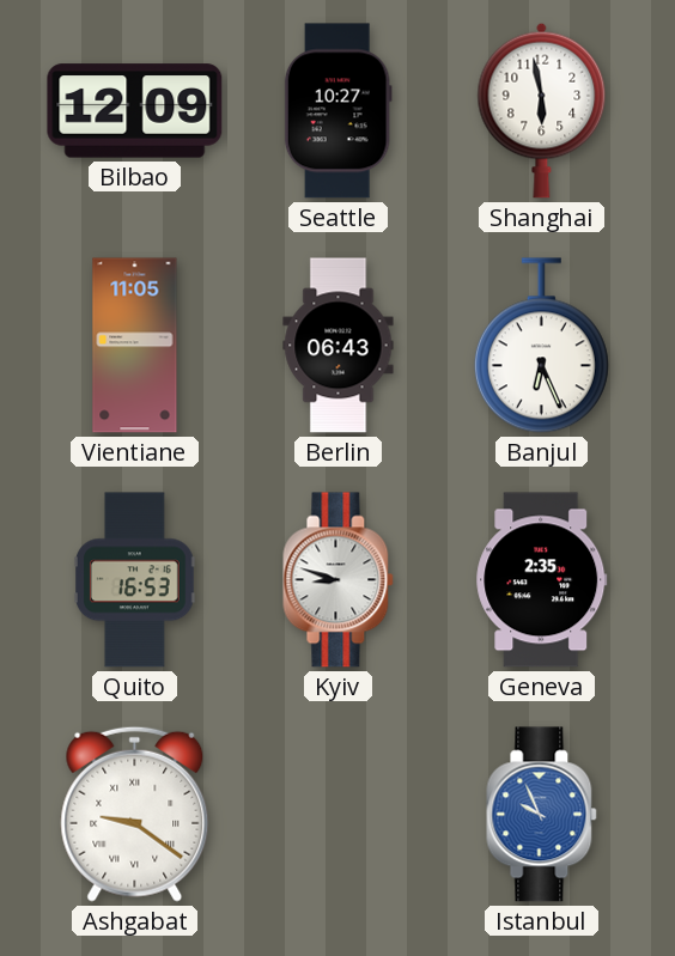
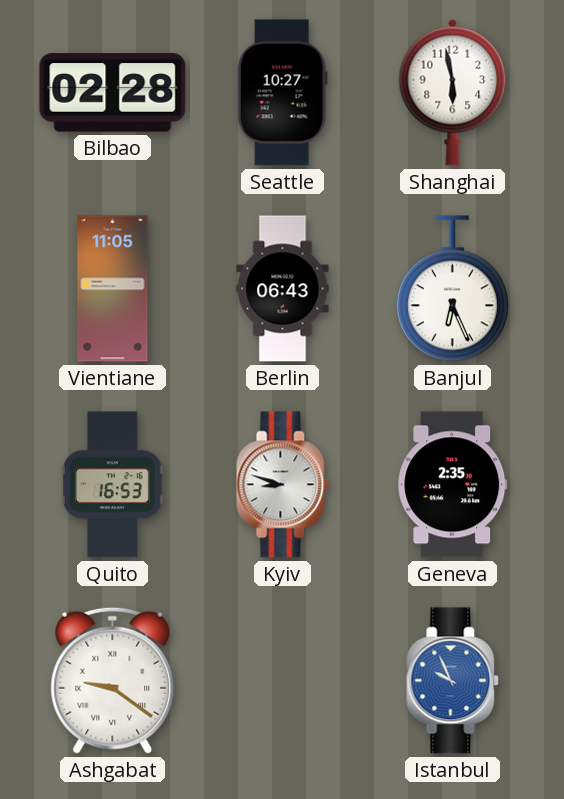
Bilbao: 12:09 -> 02:28 (113, 93)
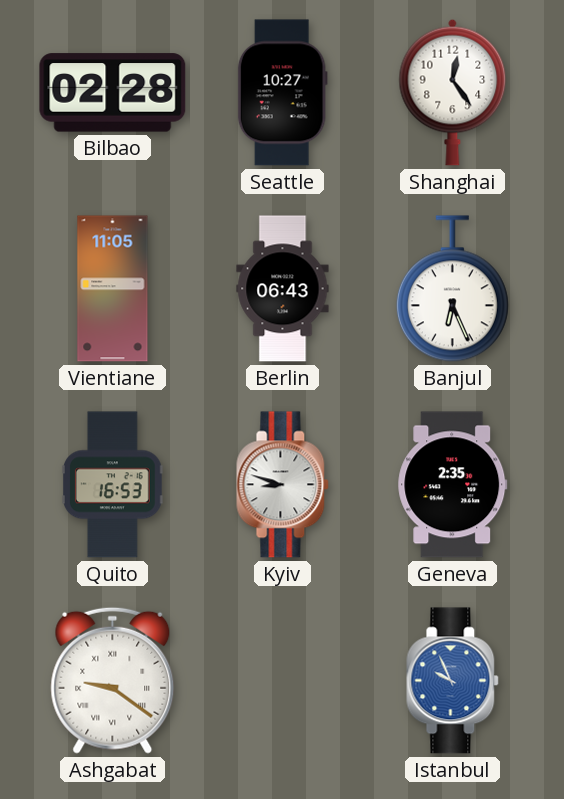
Shanghai: 5:58 -> 12:24 (453, 92)
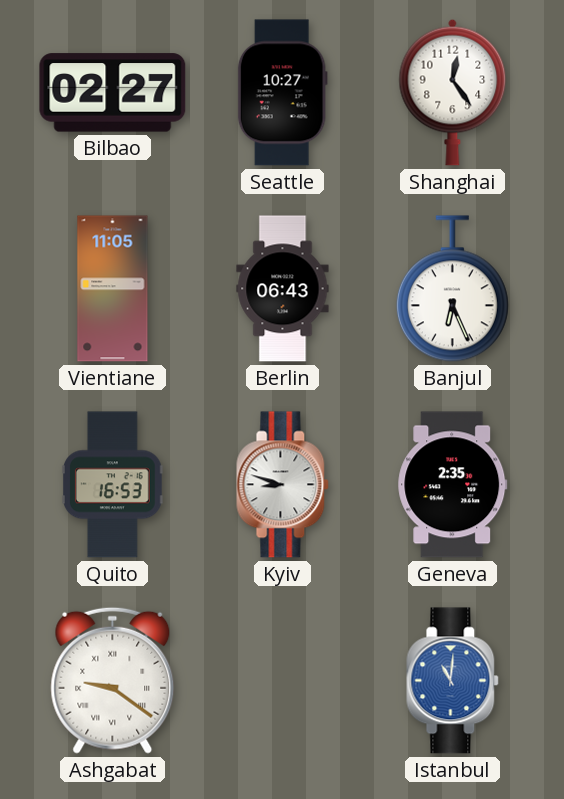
Bilbao: 02:28 -> 02:27 (113, 93)
Istanbul: 9:56 -> 11:01 (453, 681)
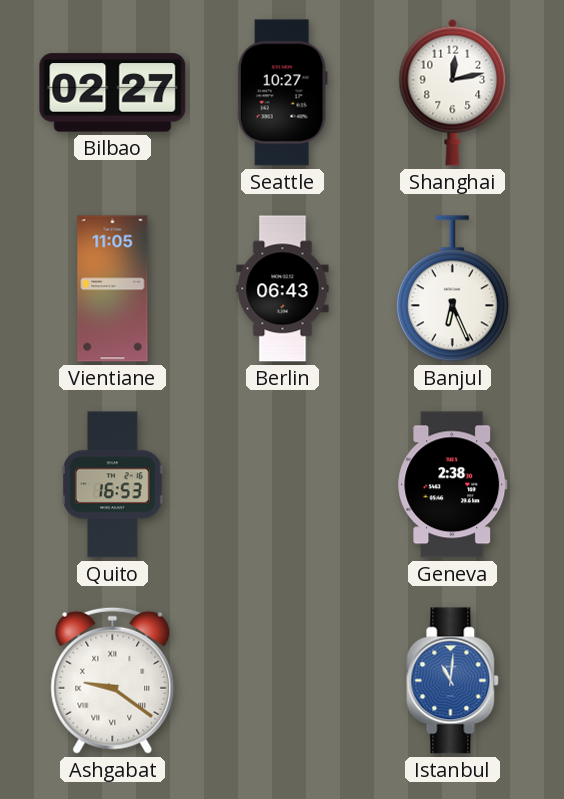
Shanghai: 12:24 -> 12:13 (453, 92)
Kyiv: 8:48 -> none (283, 485)
Geneva: 2:35 -> 2:38 (453, 485)
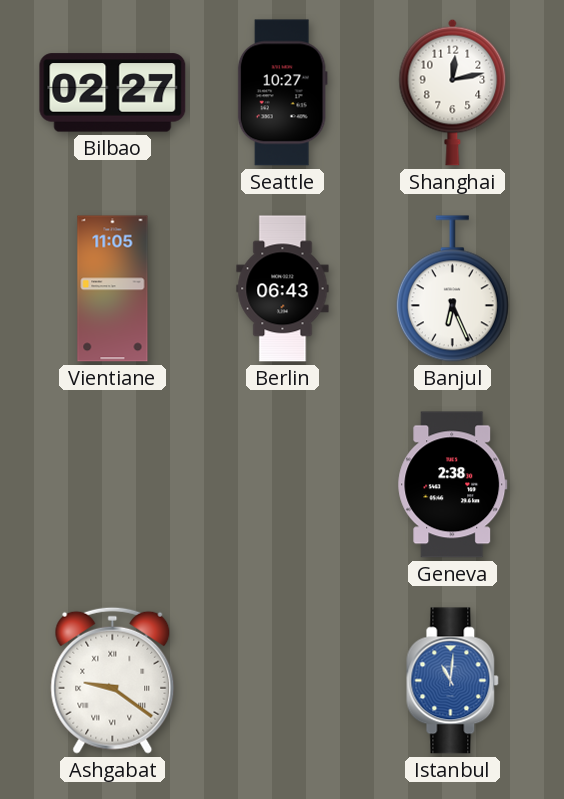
Quito: 16:53 -> none (113, 485)
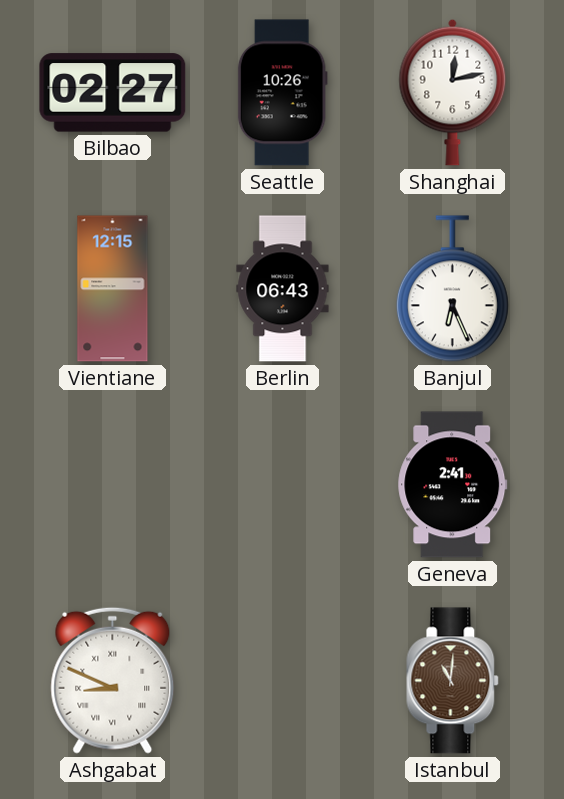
Seattle: 10:27 -> 10:26 (282, 93)
Vientiane: 11:05 -> 12:15 (113, 289)
Geneva: 2:38 -> 2:41 (453, 485)
Ashgabat: 9:21 -> 8:49 (113, 680)
Istanbul dial: blue -> brown (453, 681)
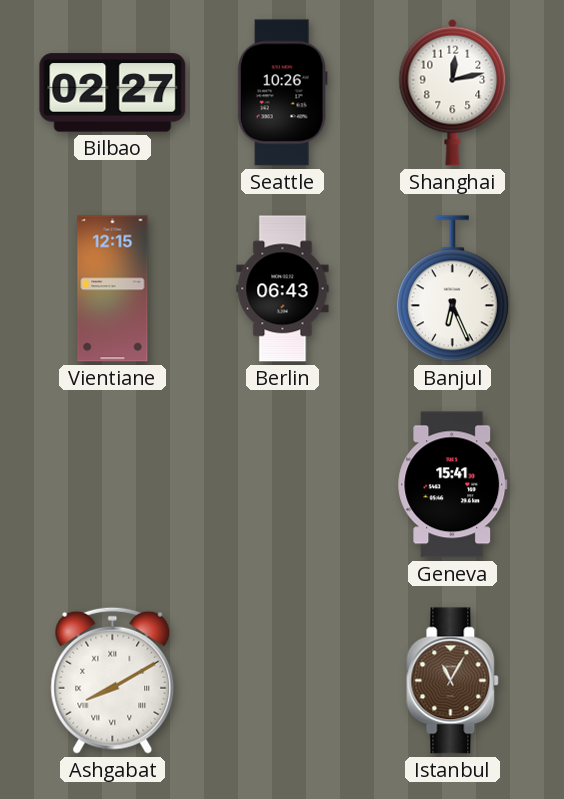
Geneva: 2:41 -> 15:41 (453, 485)
Ashgabat: 8:49 -> 8:10 (113, 680)
Istanbul: 11:01 -> 11:05 (453, 681)
